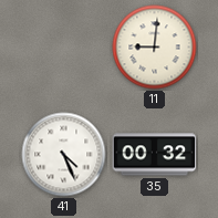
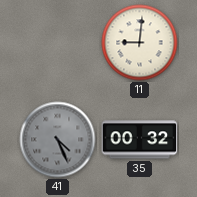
41 dial: white -> grey (58, 140)
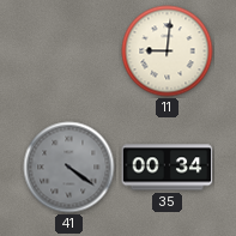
41: 4:26 -> 4:21 (69, 168)
35: 00:32 -> 00:34 (168, 168)
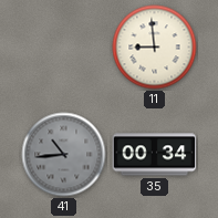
11: 9:01 -> 8:59 (155, 48)
41: 4:21 -> 10:44 (64, 155)
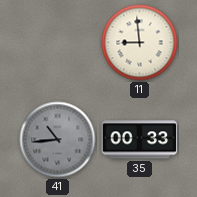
35: 00:34 -> 00:33 (140, 140)
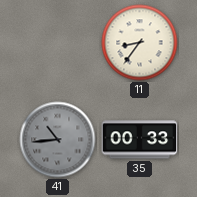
11: 8:59 -> 8:36 (140, 43)
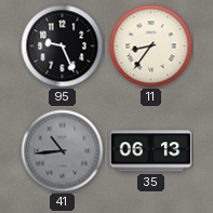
95: none -> 9:26 (63, 46)
35: 00:33 -> 06:13 (151, 151)
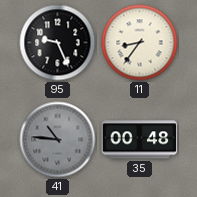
41: 10:44 -> 10:46 (58, 140)
35: 06:13 -> 00:48 (140, 140)
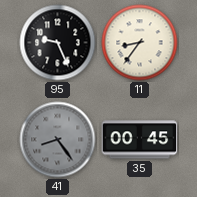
41: 10:46 -> 8:24 (58, 140)
35: 00:48 -> 00:45 (140, 140)
